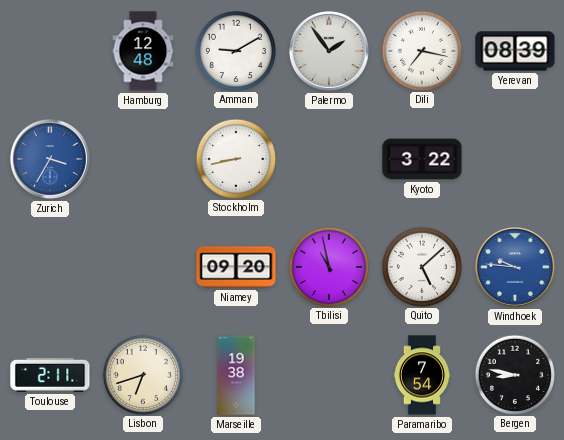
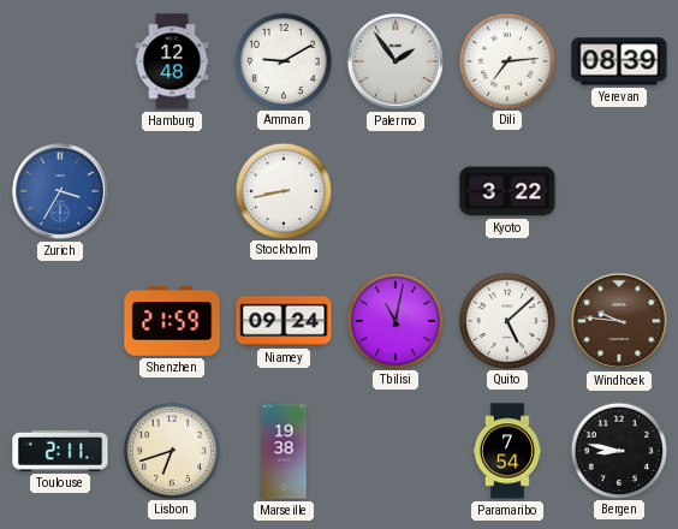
Dili: 7:17 -> 7:14 (506, 60)
Shenzhen: none -> 21:59 (172, 321)
Niamey: 09:20 -> 09:24 (284, 321)
Tbilisi: 10:58 -> 11:02 (394, 320)
Windhoek dial: blue -> brown (619, 321)
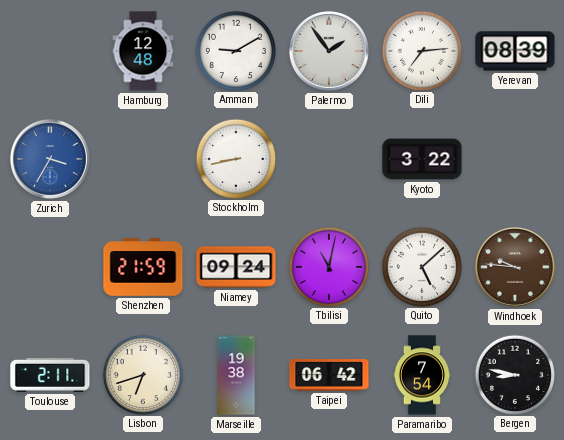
Taipei: none -> 06:42 (329, 375)
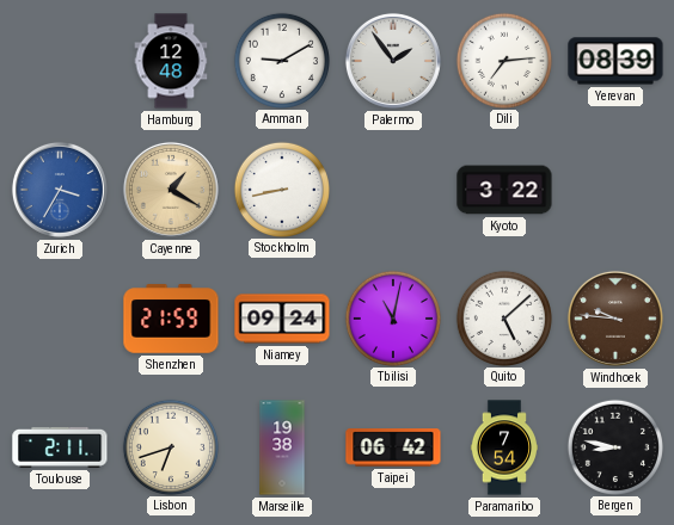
Cayenne: none -> 1:20 (171, 190)
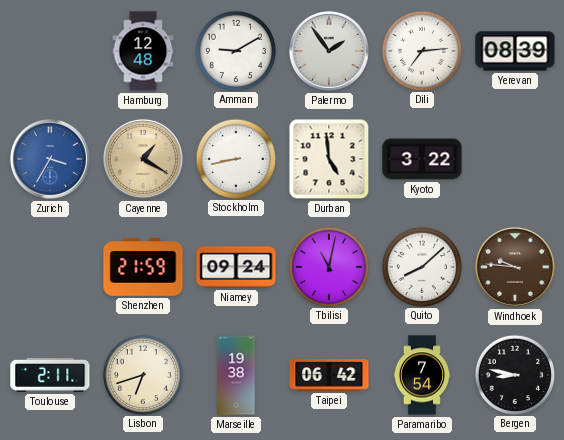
Durban: none -> 4:59 (329, 159)
Quito: 5:08 -> 8:08 (421, 266)
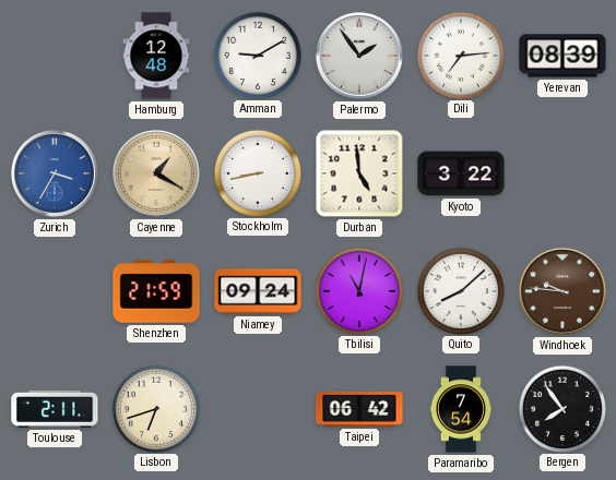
Marseille: 19:38 -> none (236, 375)
Bergen: 8:47 -> 7:54 (561, 408)
